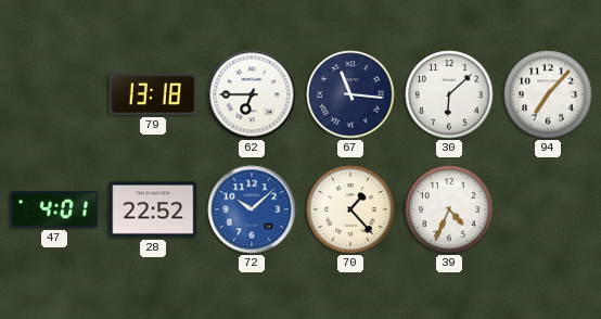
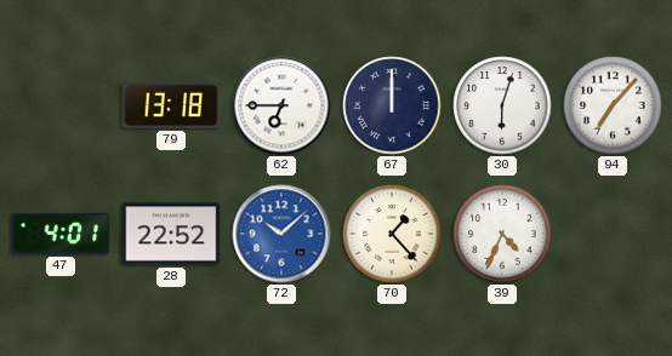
67: 11:16 -> 12:00 (392, 105)
30: 6:08 -> 6:03 (502, 105)
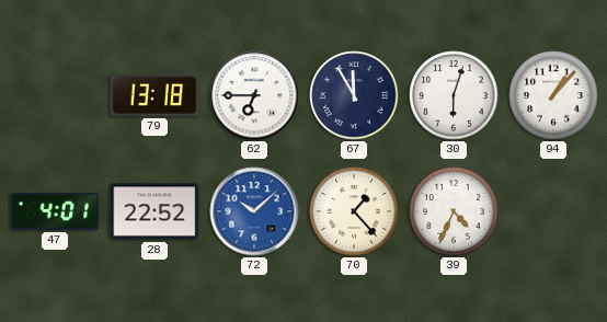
67: 12:00 -> 11:55 (354, 95)
94: 7:07 -> 1:07 (553, 95)
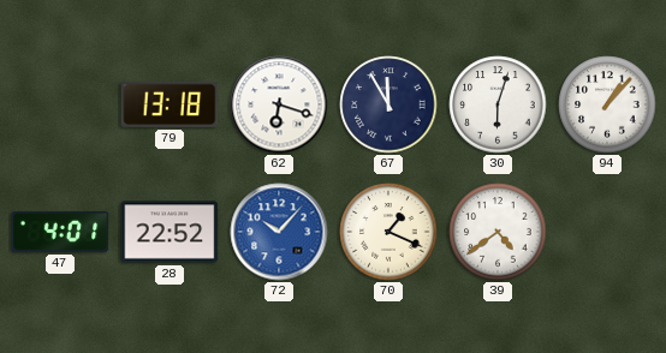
62: 6:45 -> 6:18 (279, 104)
72: 10:08 -> 10:07 (279, 232)
70: 1:23 -> 1:19 (388, 232)
39: 4:34 -> 4:39 (498, 232)
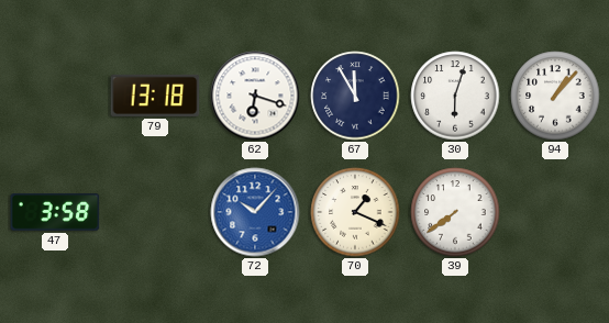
47: 4:01 -> 3:58 (55, 212)
28: 22:52 -> none (170, 232)
39: 4:39 -> 7:39 (455, 212)
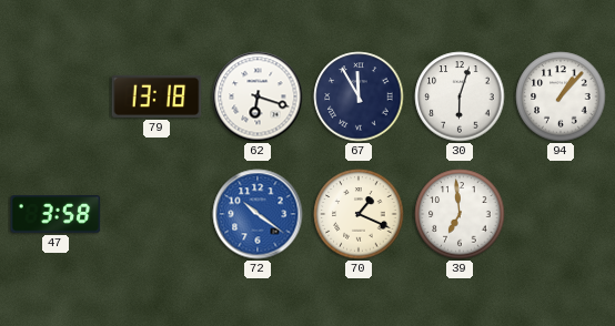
72: 10:07 -> 10:21 (258, 214)
39: 7:39 -> 6:59 (460, 214)
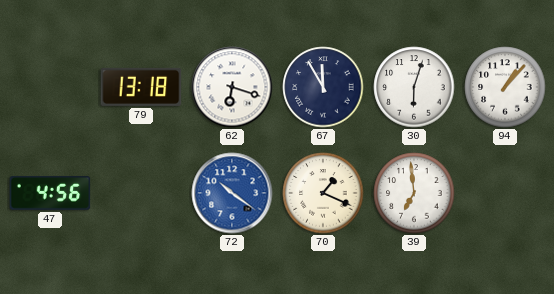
47: 3:58 -> 4:56 (50, 193)
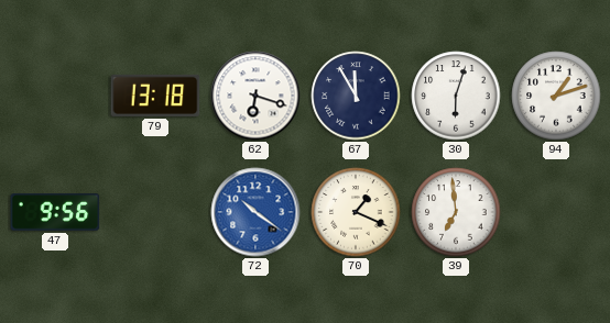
94: 1:07 -> 1:12 (556, 96)
47: 4:56 -> 9:56 (55, 212)
